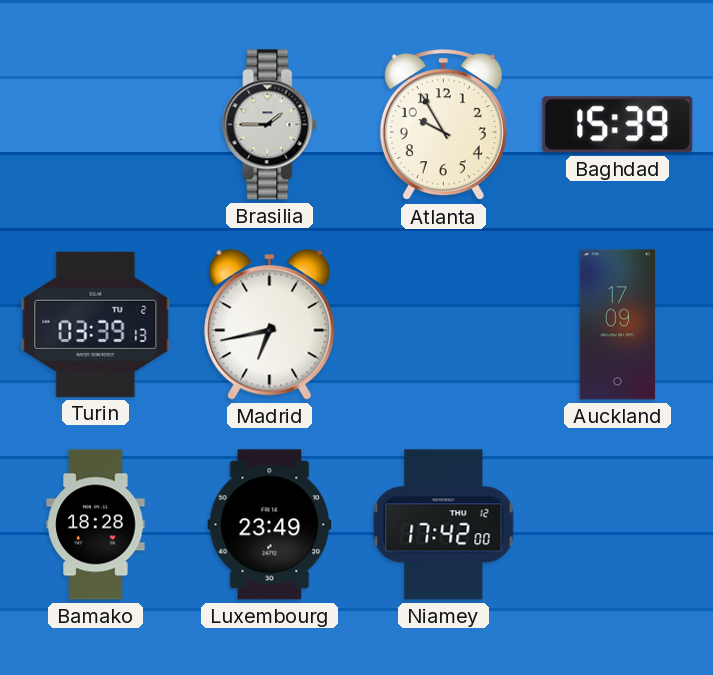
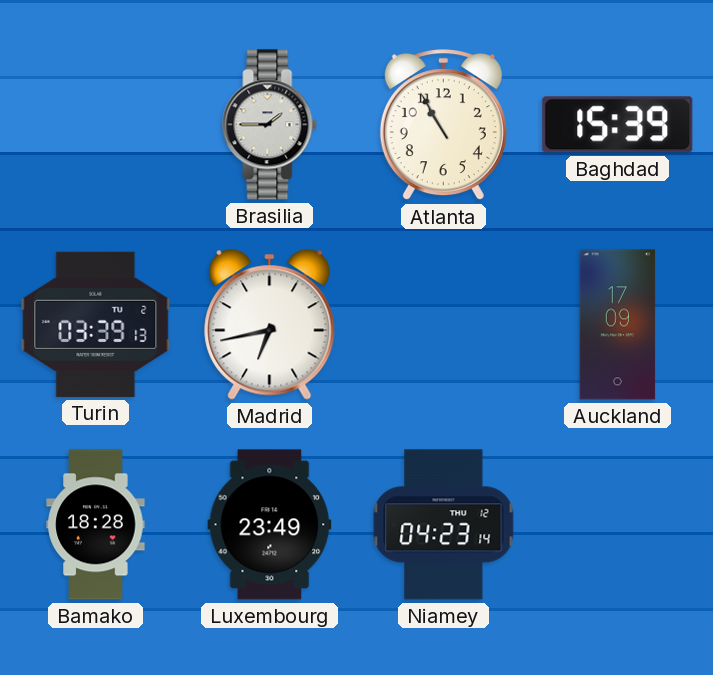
Atlanta: 9:55 -> 10:55 (443, 125)
Niamey: 17:42 -> 04:23 (444, 525)
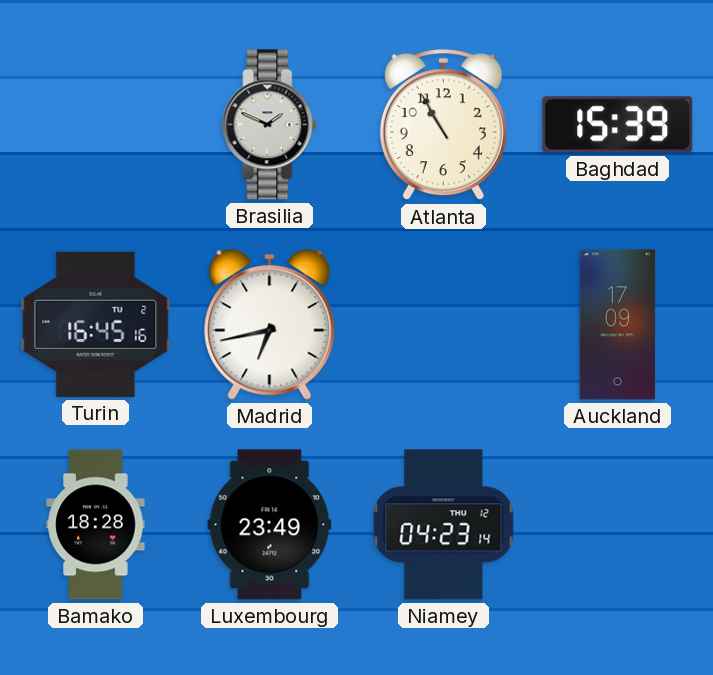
Brasilia: 1:45 -> 1:49 (270, 125)
Turin: 03:39 -> 16:45 (96, 324)
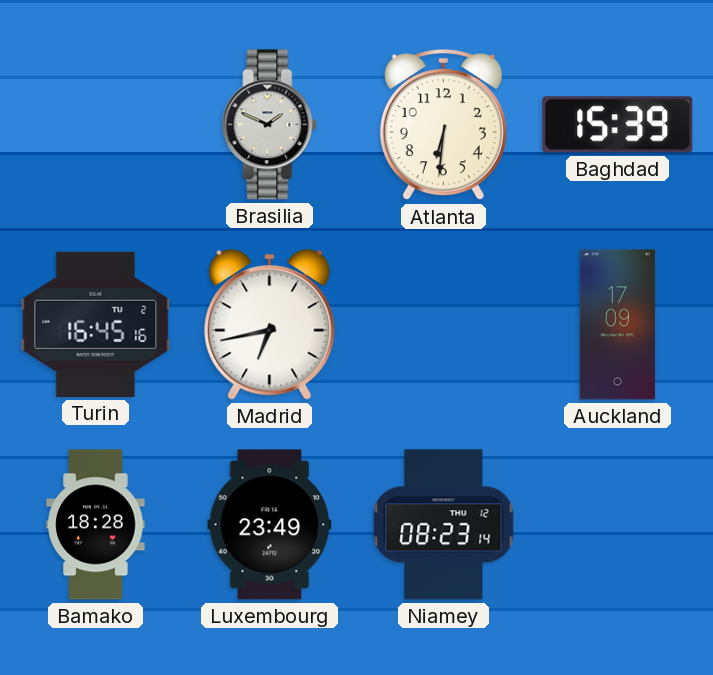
Atlanta: 10:55 -> 6:31 (443, 125)
Niamey: 04:23 -> 08:23 (444, 525)
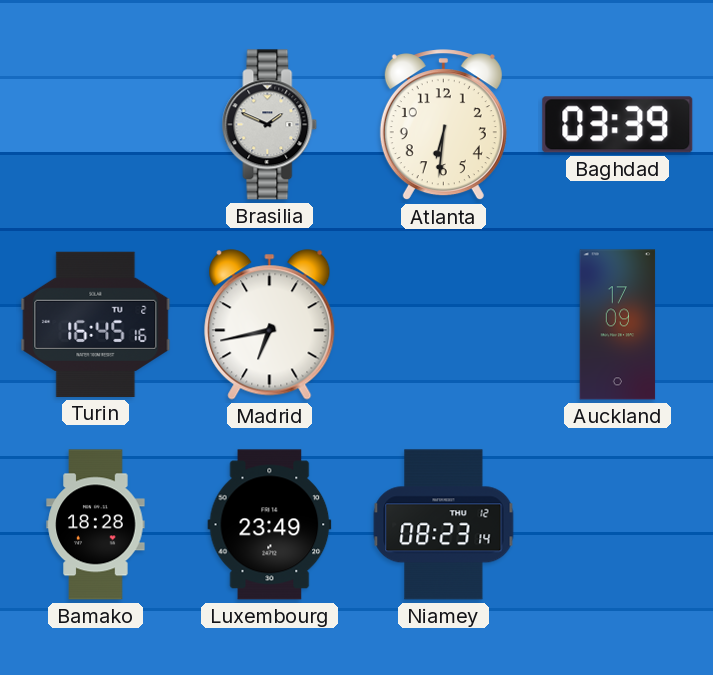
Baghdad: 15:39 -> 03:39 (618, 125)
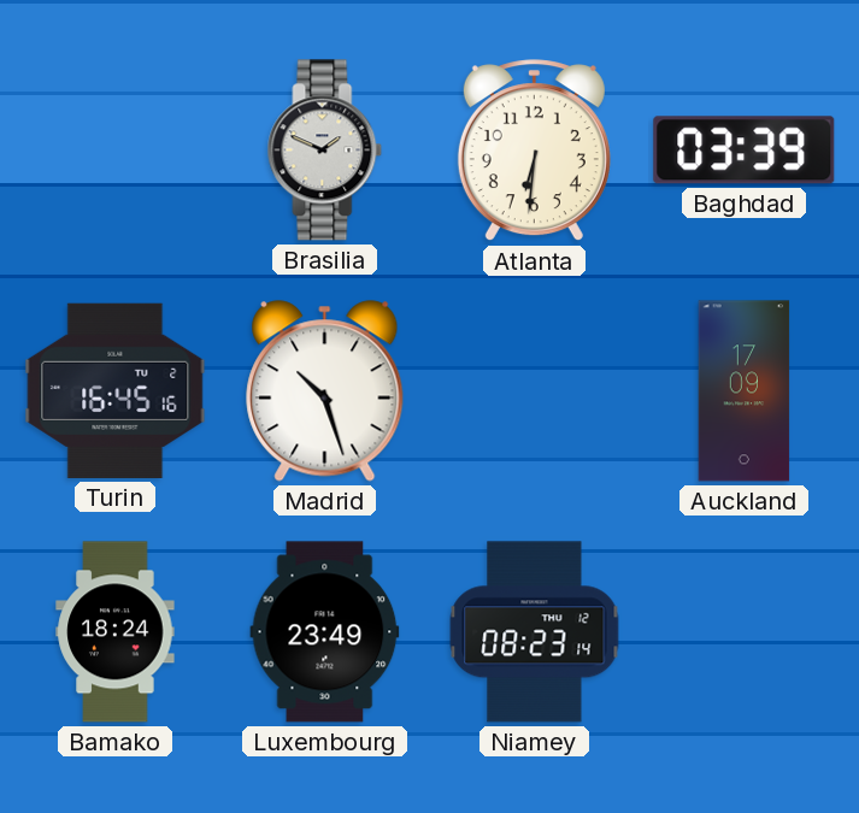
Madrid: 6:43 -> 10:27 (325, 391)
Bamako: 18:28 -> 18:24 (116, 632)
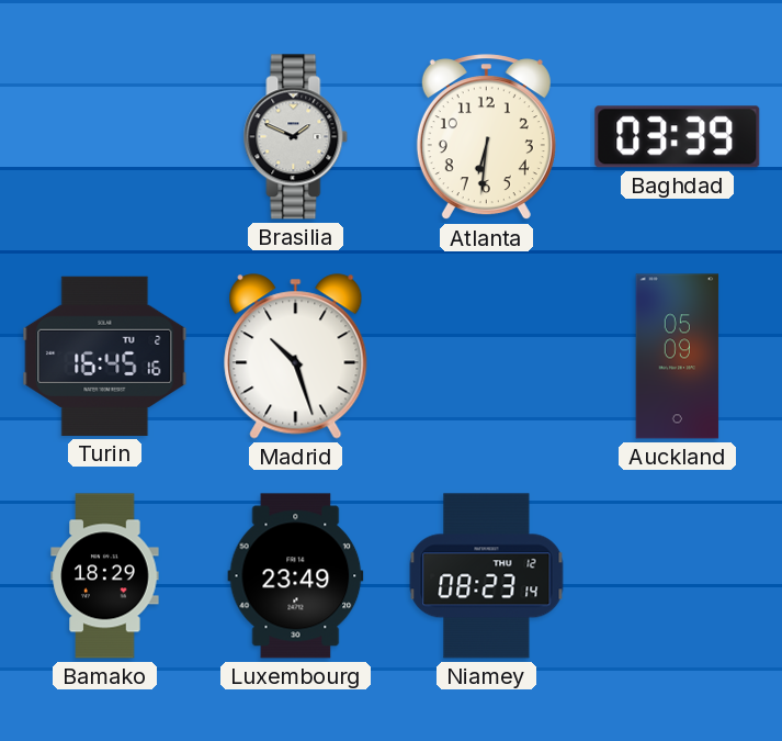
Auckland: 17:09 -> 05:09 (678, 357)
Bamako: 18:24 -> 18:29 (105, 576)
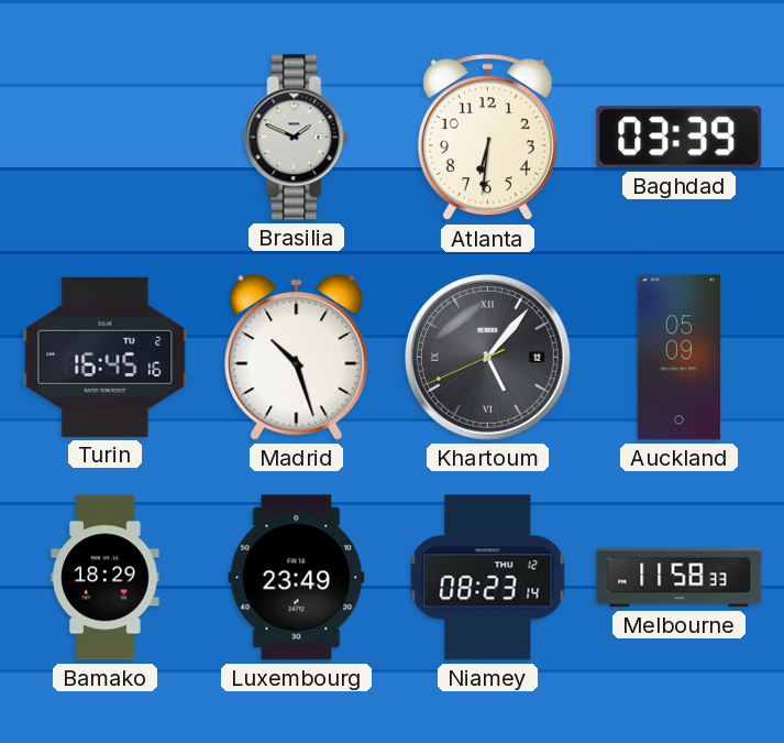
Khartoum: none -> 5:06 (487, 357)
Melbourne: none -> 11:58 (680, 578)
